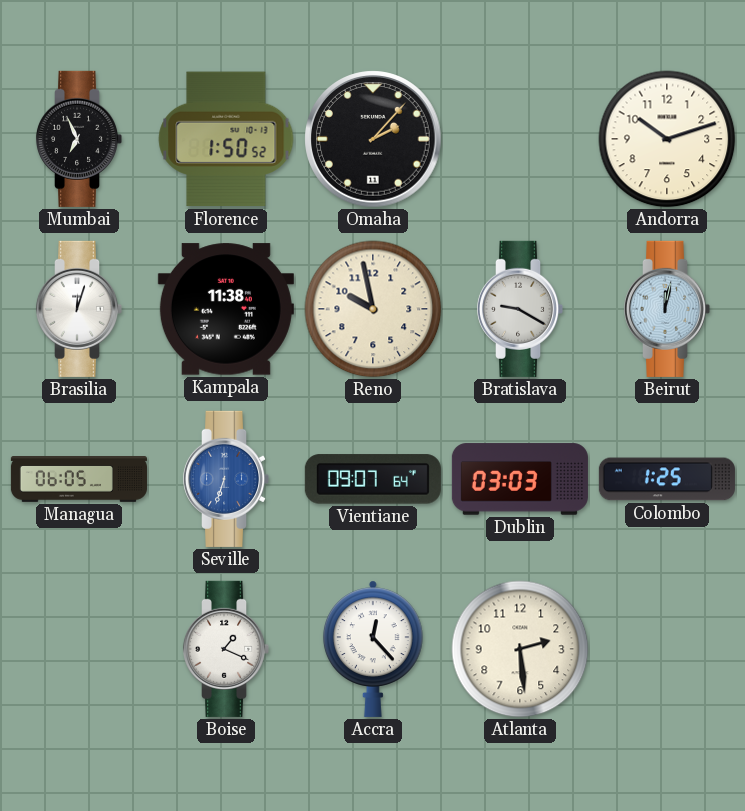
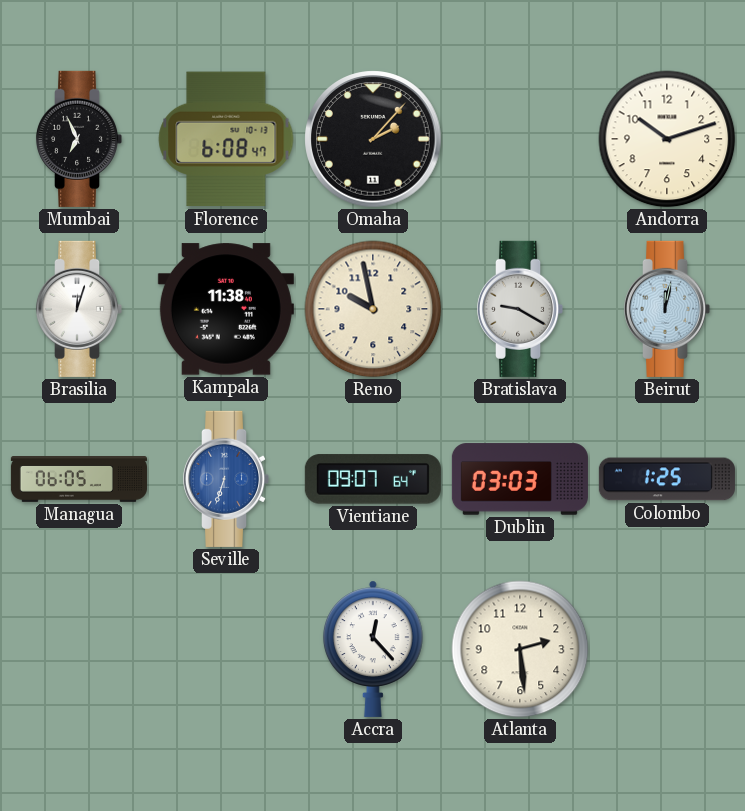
Florence: 1:50 -> 6:08 (226, 139)
Boise: 1:19 -> none (226, 649)
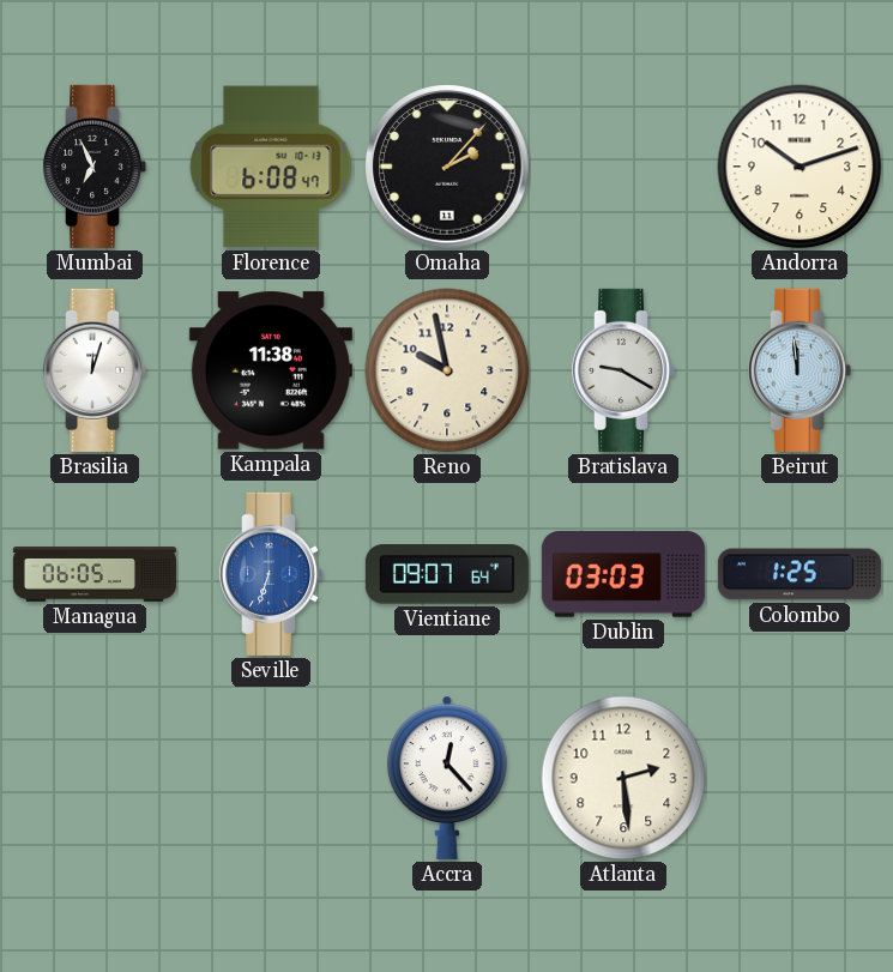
Beirut: 12:02 -> 11:59 (800, 370)
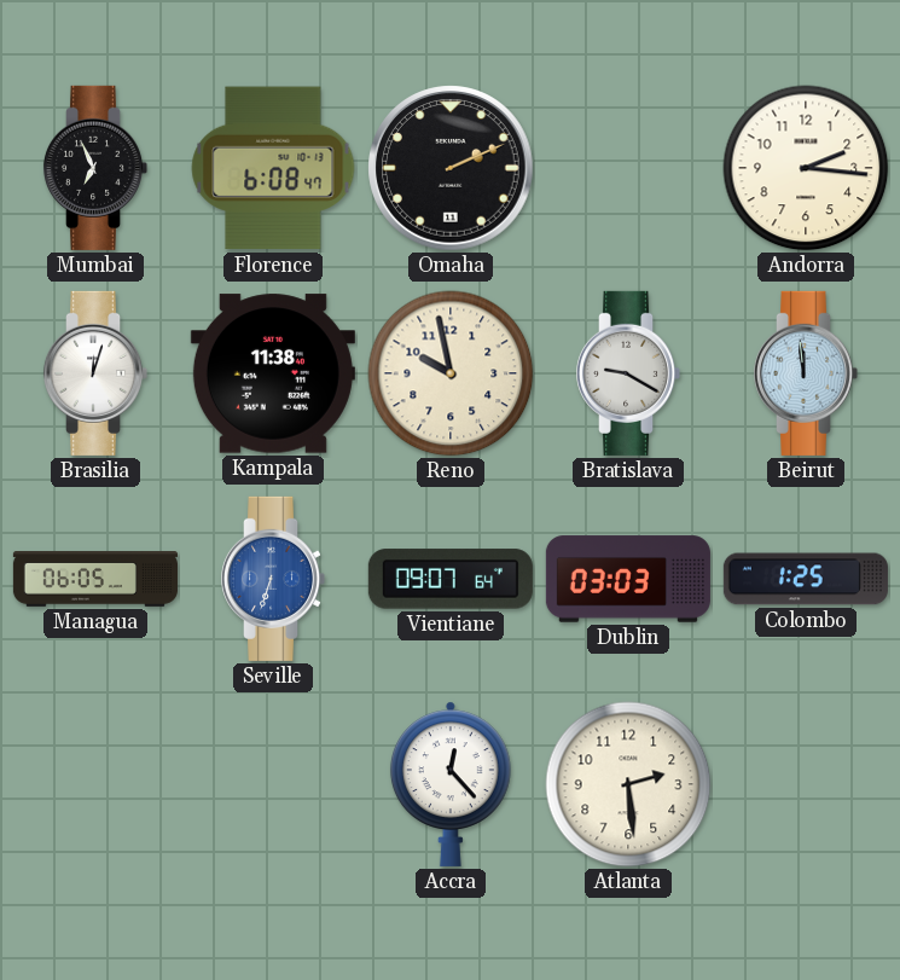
Omaha: 2:07 -> 2:11 (451, 168)
Andorra: 10:12 -> 2:16 (806, 168)
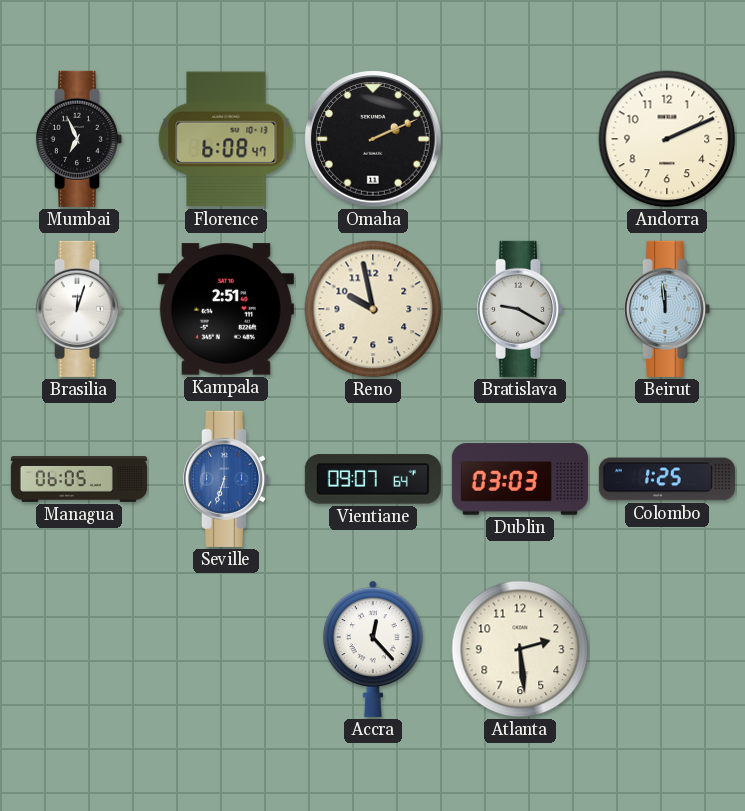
Andorra: 2:16 -> 2:11 (667, 139)
Kampala: 11:38 -> 2:51 (226, 309)
